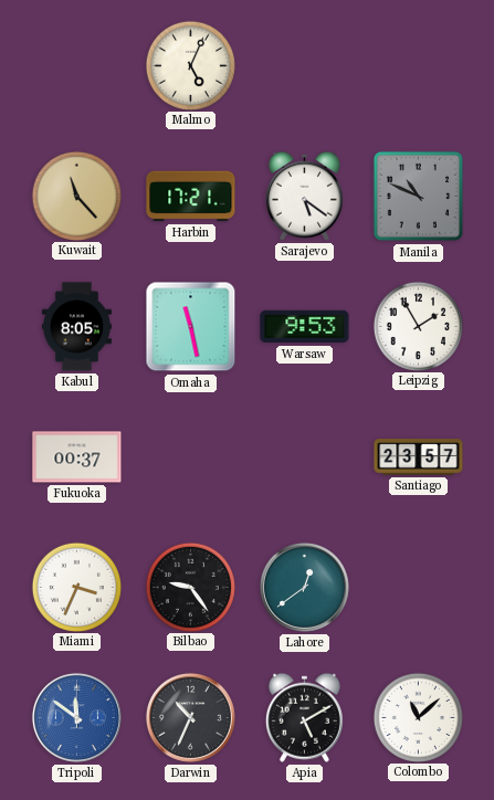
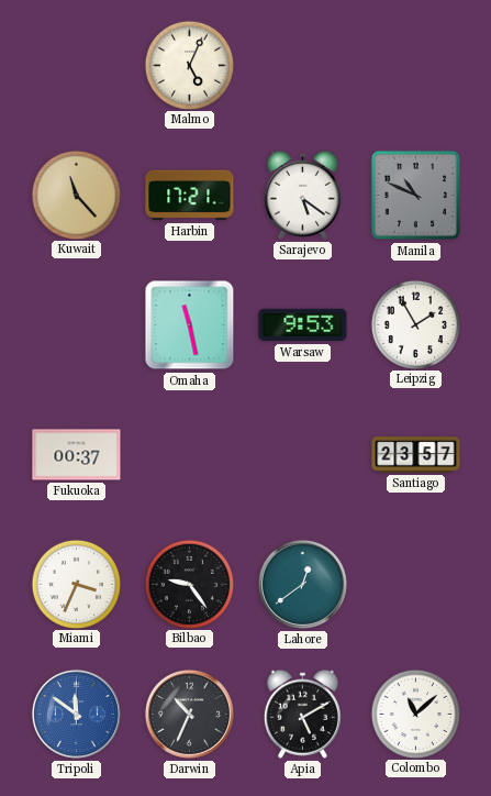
Kabul: 8:05 -> none (76, 327)
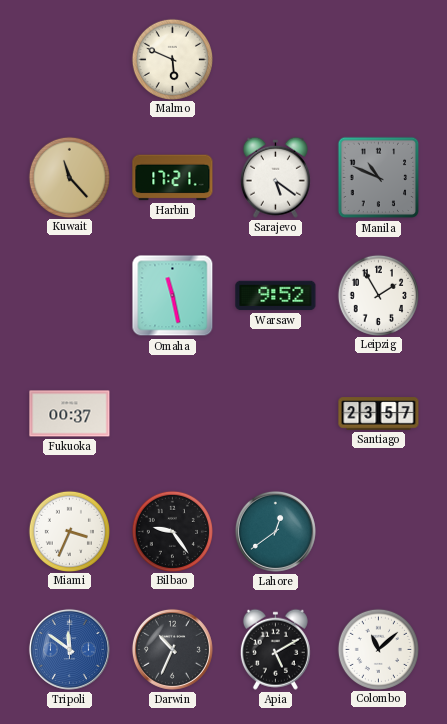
Malmo: 5:04 -> 5:49 (172, 59)
Warsaw: 9:53 -> 9:52 (276, 296)
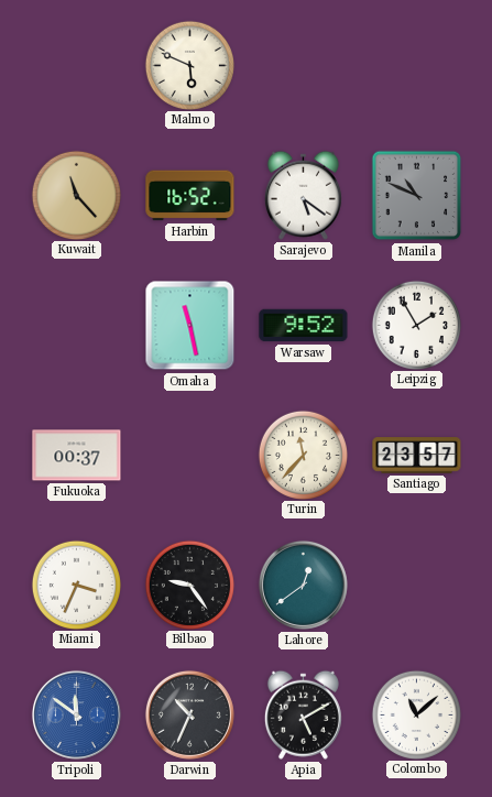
Harbin: 17:21 -> 16:52 (190, 196)
Turin: none -> 11:37 (303, 455)
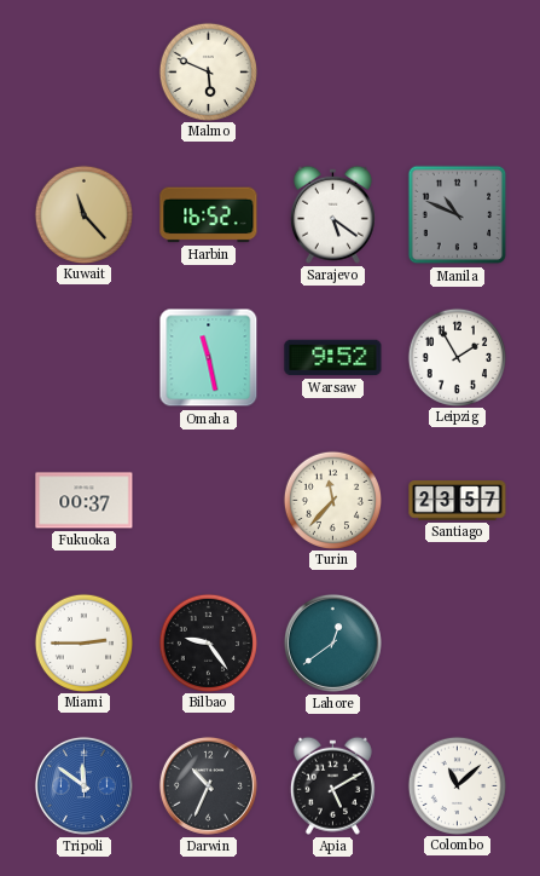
Miami: 3:34 -> 2:45 (83, 642)
